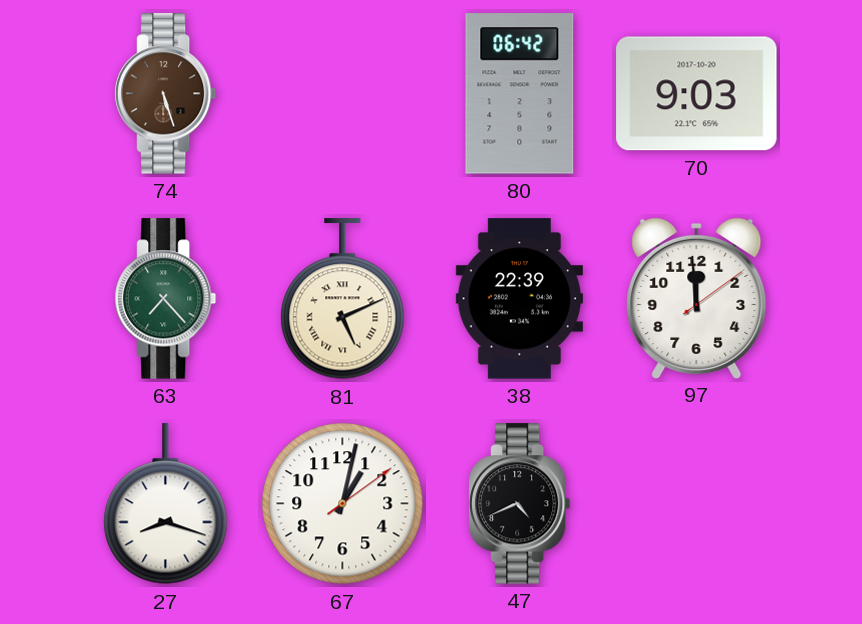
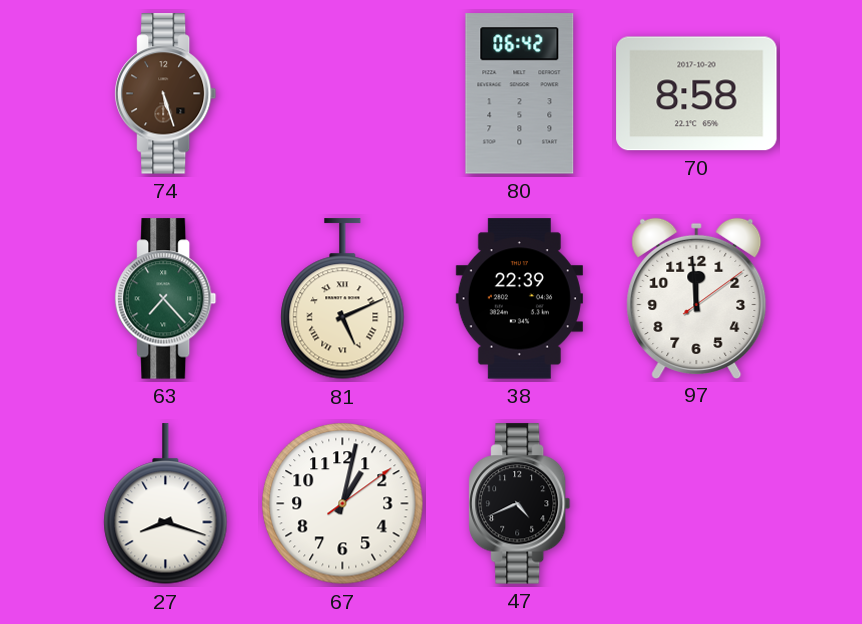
70: 9:03 -> 8:58 (697, 94)
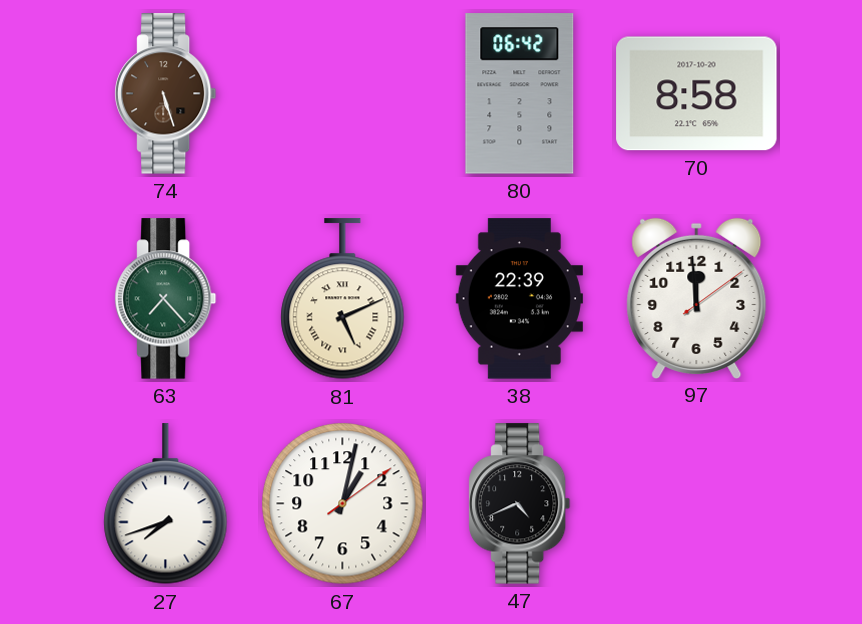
27: 8:18 -> 7:42 (166, 504)
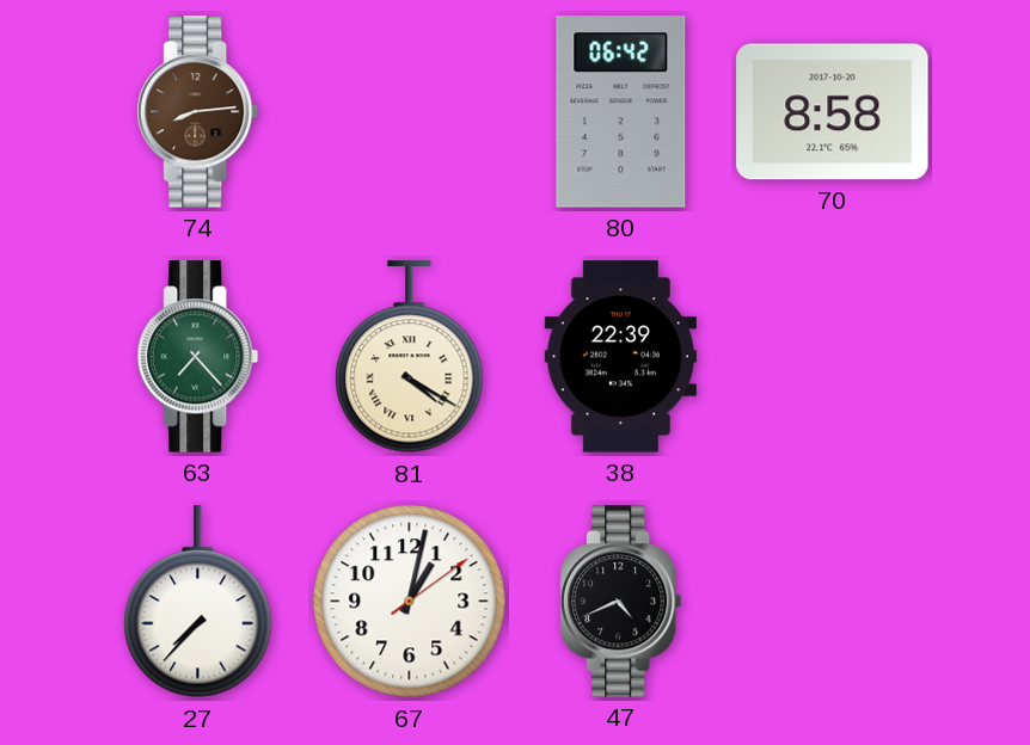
74: 5:27 -> 8:14 (198, 112)
81: 5:11 -> 4:20 (410, 357)
97: 11:59 -> none (697, 298)
27: 7:42 -> 7:37 (198, 602)
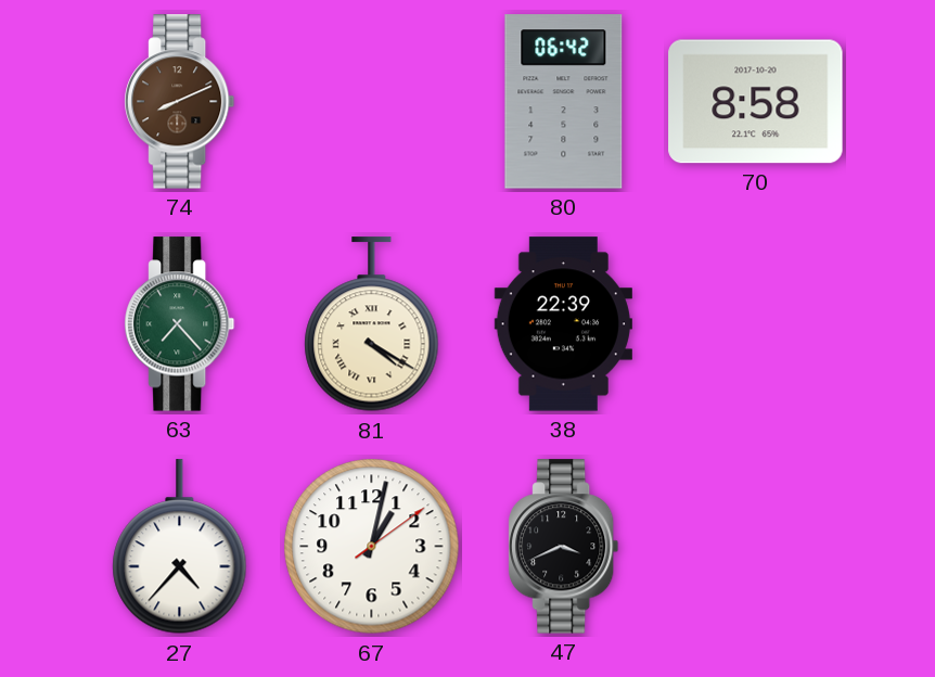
74: 8:14 -> 8:11 (180, 102)
27: 7:37 -> 4:37 (180, 547)
47: 4:41 -> 3:41 (564, 547)
